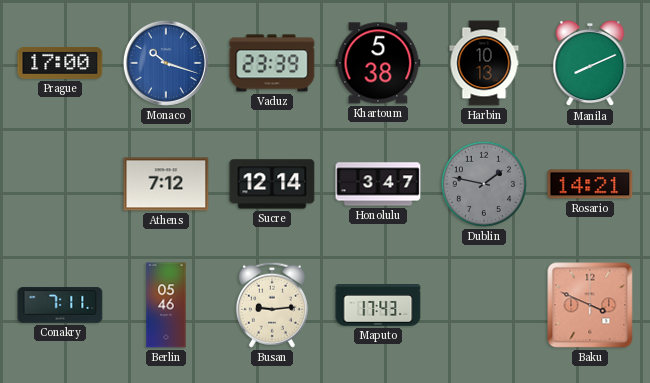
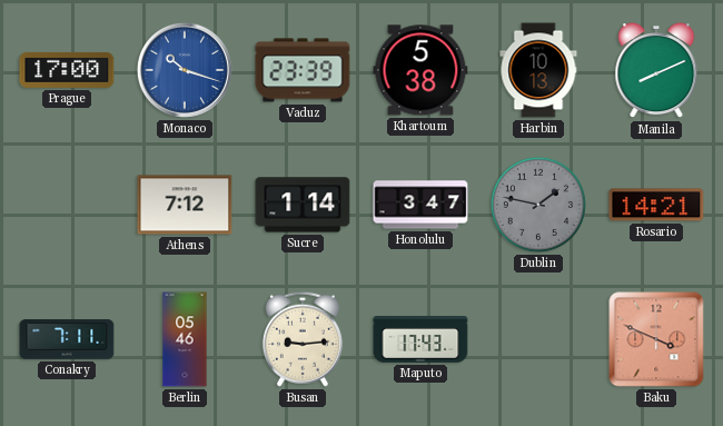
Sucre: 12:14 -> 1:14 (303, 205)
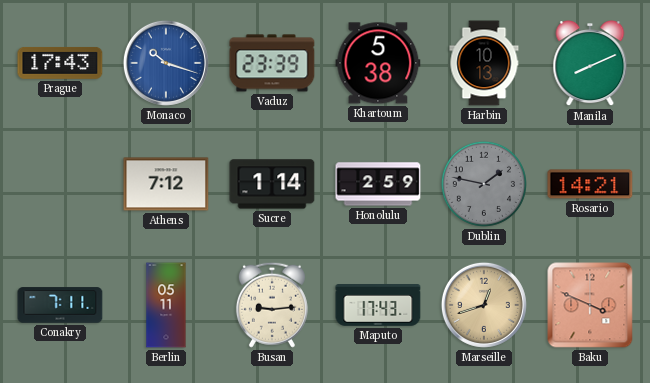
Prague: 17:00 -> 17:43 (60, 63)
Honolulu: 3:47 -> 2:59 (378, 184)
Berlin: 05:46 -> 05:11 (166, 305)
Marseille: none -> 12:42 (484, 305)
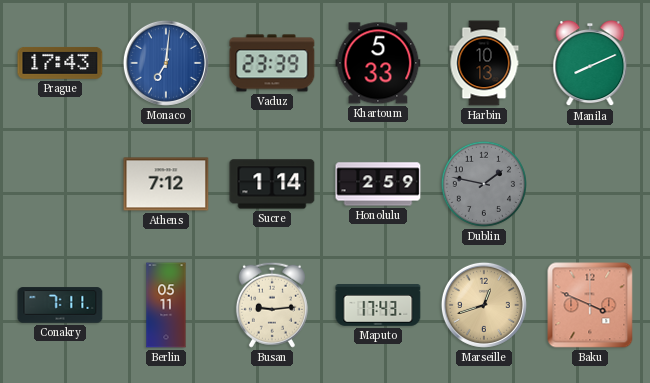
Monaco: 10:18 -> 7:01 (166, 63)
Khartoum: 5:38 -> 5:33 (378, 63)
Rosario: 14:21 -> none (590, 184)
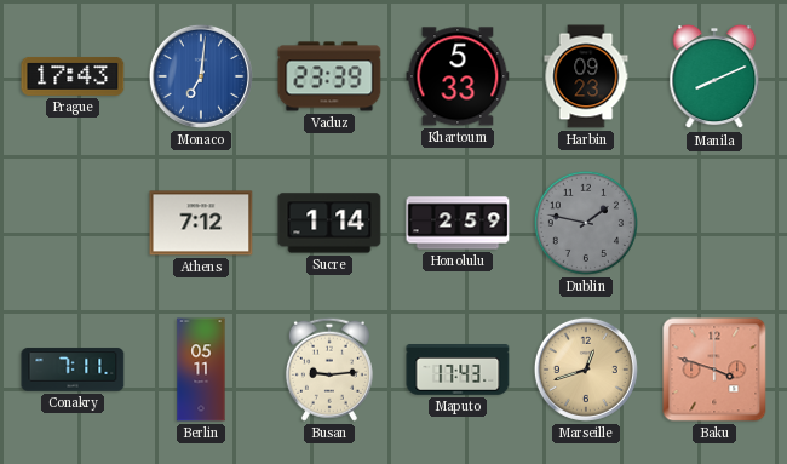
Harbin: 10:13 -> 09:23 (586, 76)
Baku: 3:49 -> 3:48 (714, 370)
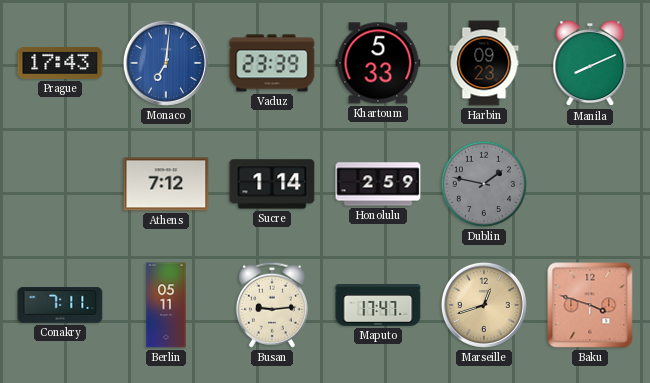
Maputo: 17:43 -> 17:47 (378, 306)
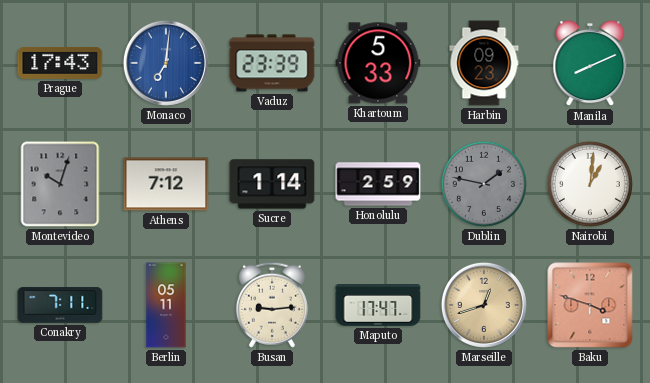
Montevideo: none -> 10:03 (60, 184)
Nairobi: none -> 1:01 (590, 184)
